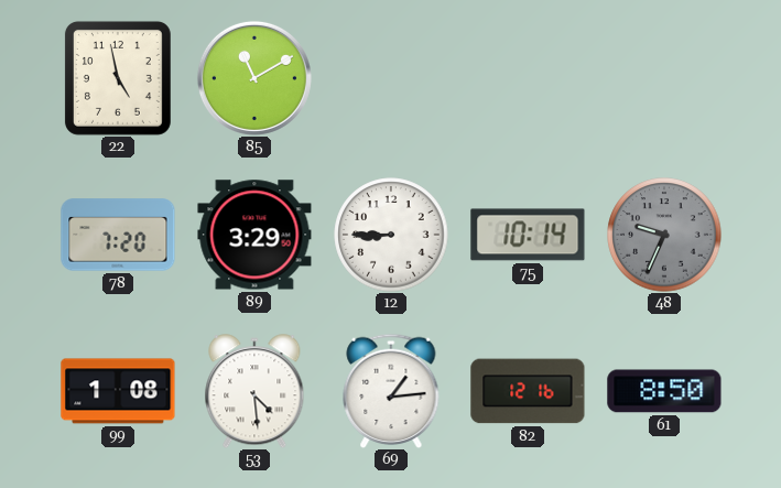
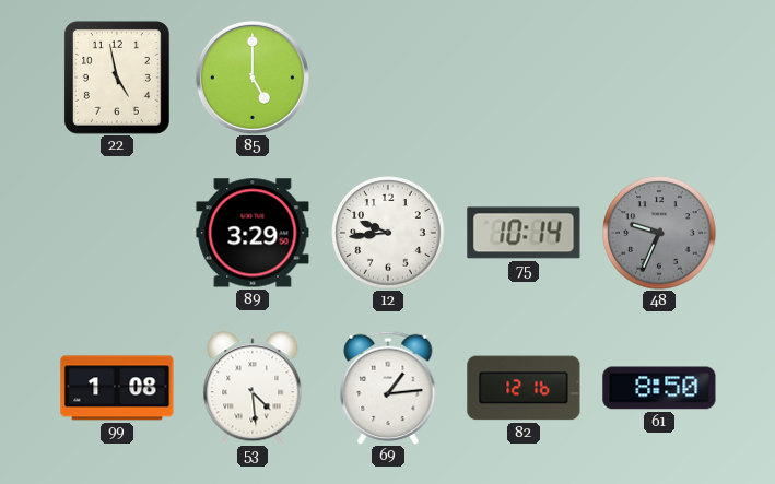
85: 11:10 -> 5:00 (253, 78)
78: 7:20 -> none (118, 235)
12: 8:45 -> 9:44 (388, 233)
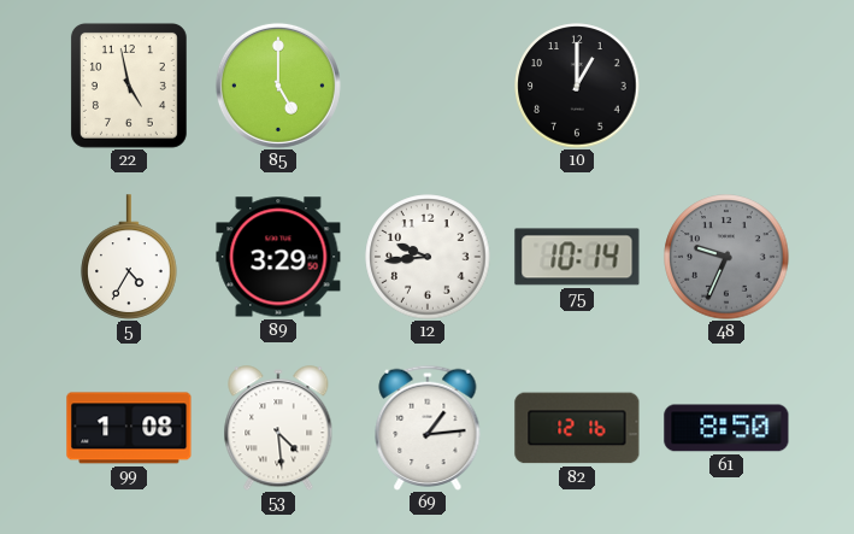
10: none -> 1:00 (577, 86)
5: none -> 4:35 (129, 257)
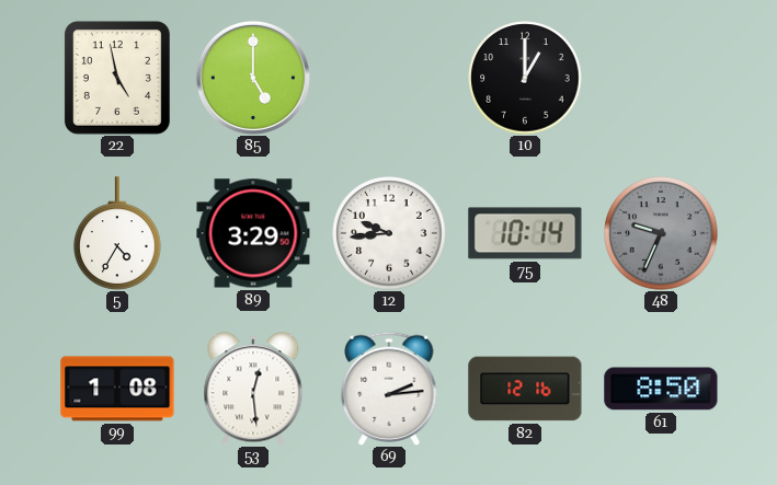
53: 4:29 -> 12:29 (253, 389)
69: 1:14 -> 2:14 (389, 388)
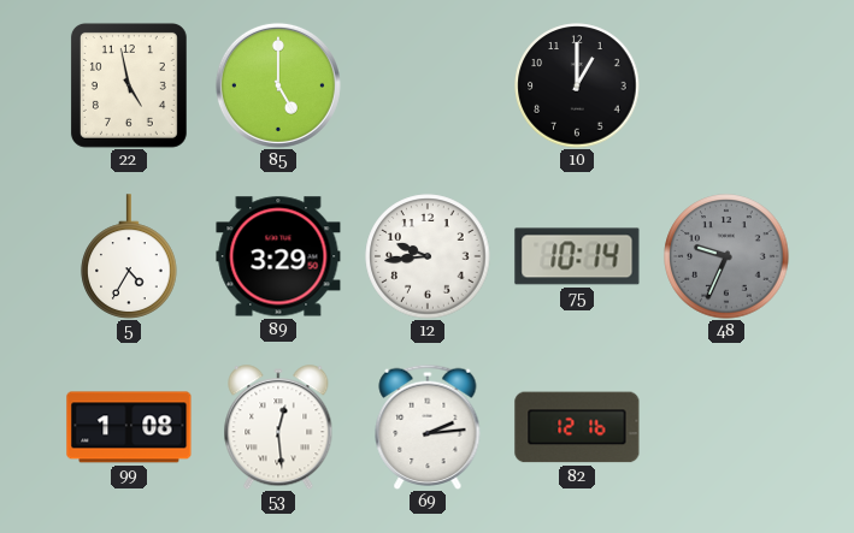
61: 8:50 -> none (661, 389)
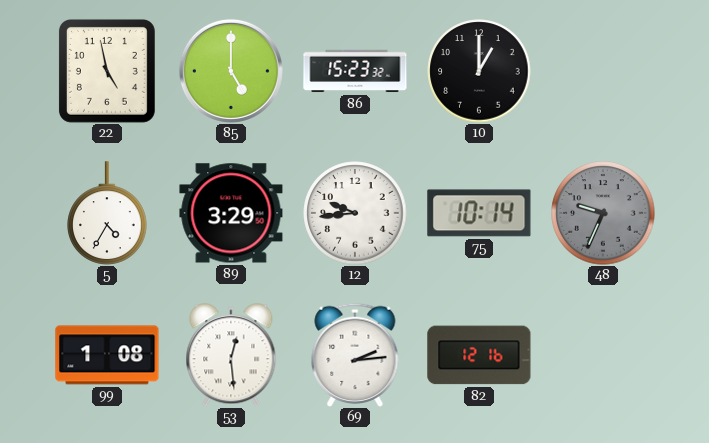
86: none -> 15:23 (355, 71)
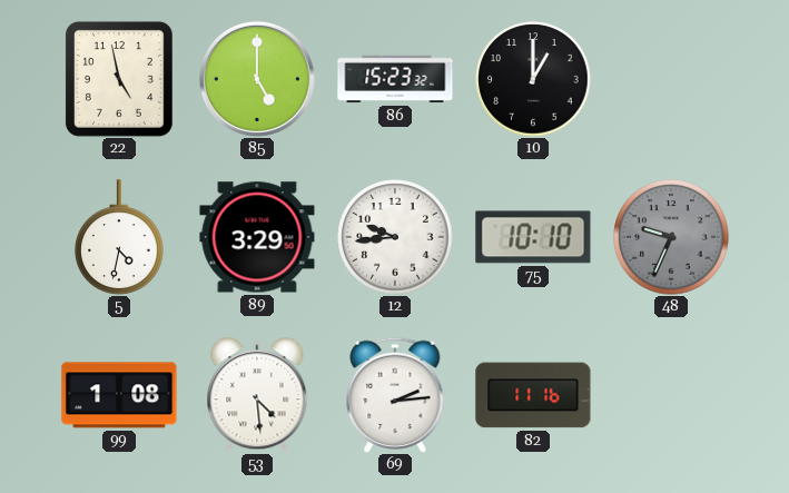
5: 4:35 -> 4:32 (119, 237)
75: 10:14 -> 10:10 (533, 237)
53: 12:29 -> 4:29 (257, 395)
82: 12:16 -> 11:16 (533, 395)
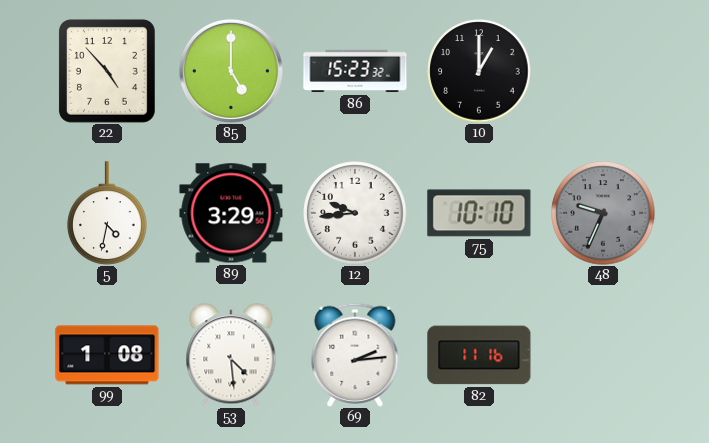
22: 4:58 -> 4:53 (107, 71)
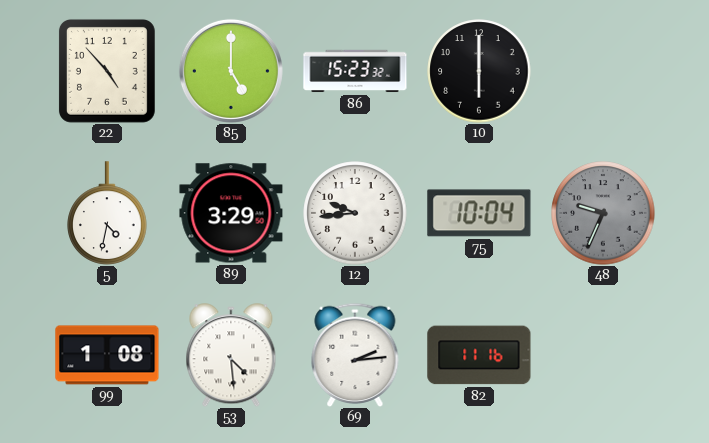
10: 1:00 -> 6:00 (479, 71)
75: 10:10 -> 10:04 (479, 213)
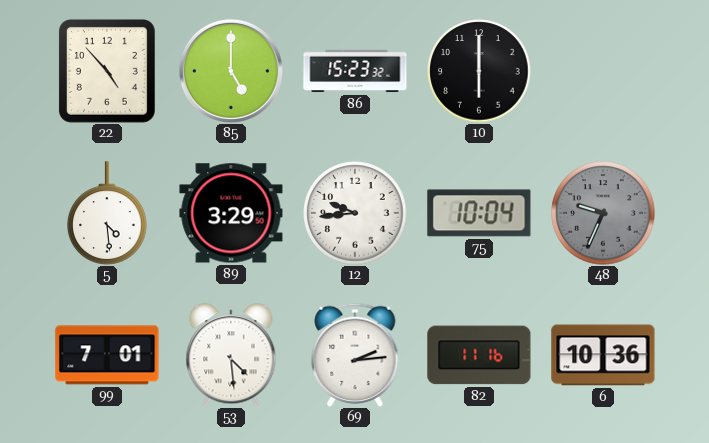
5: 4:32 -> 4:29 (107, 213)
99: 1:08 -> 7:01 (107, 355)
6: none -> 10:36 (603, 355)
